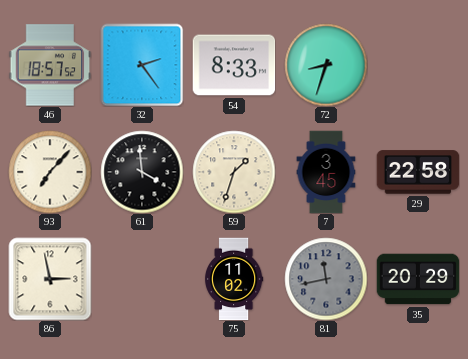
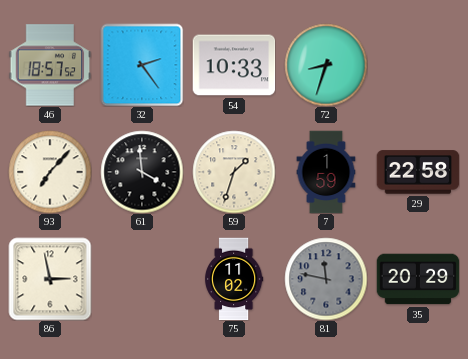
54: 8:33 -> 10:33 (234, 65)
7: 3:45 -> 1:59 (326, 172)
81: 11:43 -> 11:47 (326, 279)
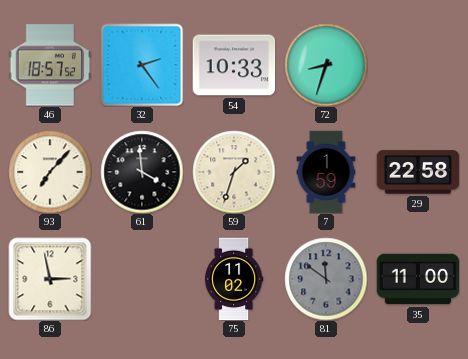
81: 11:47 -> 11:51 (326, 279)
35: 20:29 -> 11:00 (418, 279)
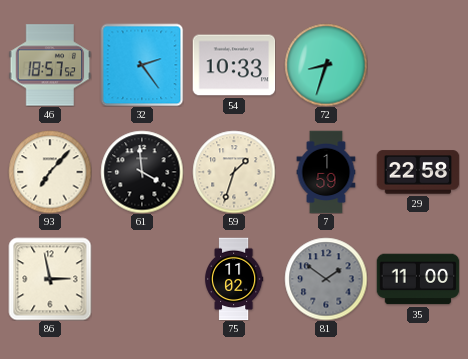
81: 11:51 -> 1:51 (326, 279)
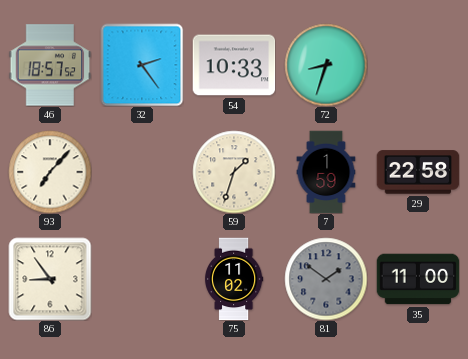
61: 3:59 -> none (142, 172)
86: 2:58 -> 8:54 (50, 279)
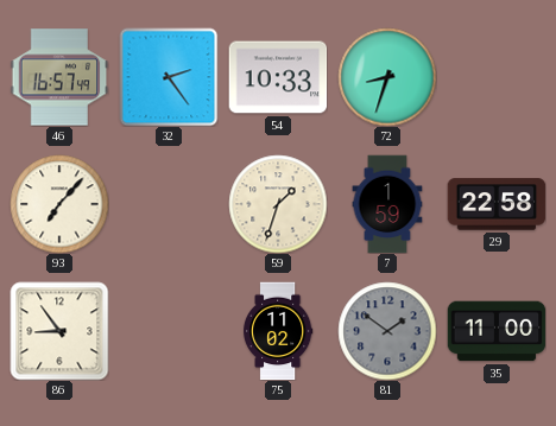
46: 18:57 -> 16:57 (59, 77)
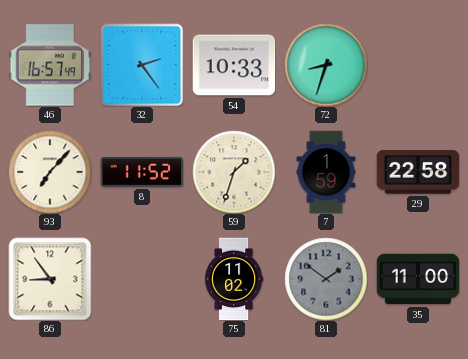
8: none -> 11:52 (142, 172)
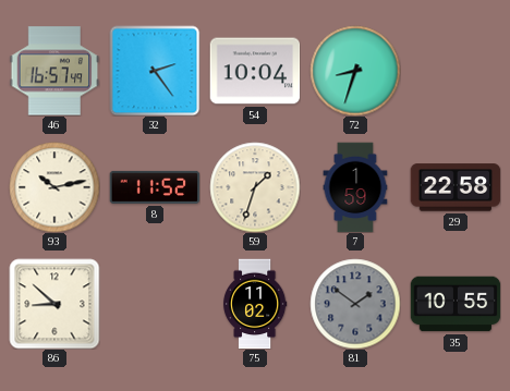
54: 10:33 -> 10:04 (255, 71)
93: 7:07 -> 10:13 (54, 187)
86: 8:54 -> 8:52 (54, 304)
35: 11:00 -> 10:55 (456, 304)
